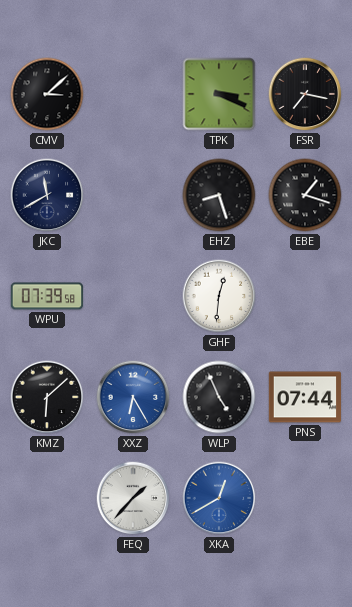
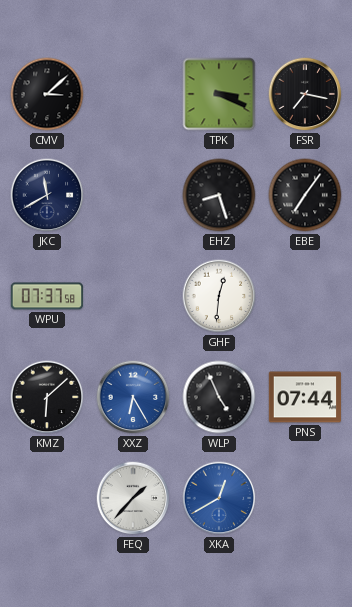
EBE: 1:18 -> 7:06 (305, 195)
WPU: 07:39 -> 07:37 (47, 296)
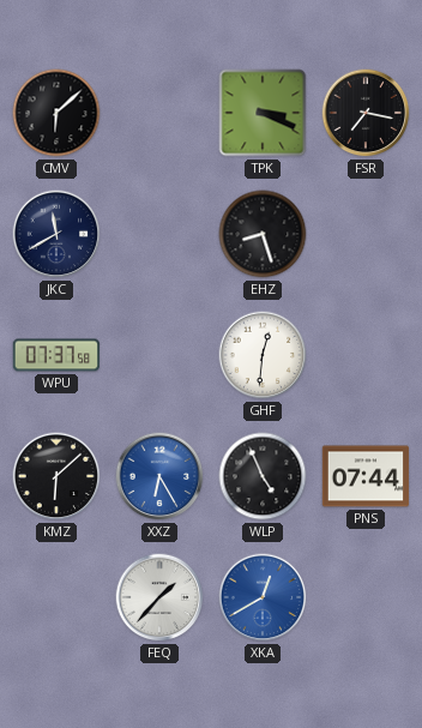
CMV: 3:08 -> 6:08 (56, 113)
EBE: 7:06 -> none (305, 195)
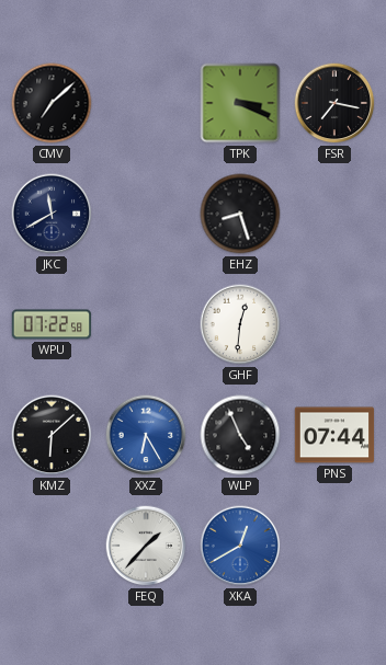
CMV: 6:08 -> 7:08 (52, 103)
WPU: 07:37 -> 07:22 (52, 324)
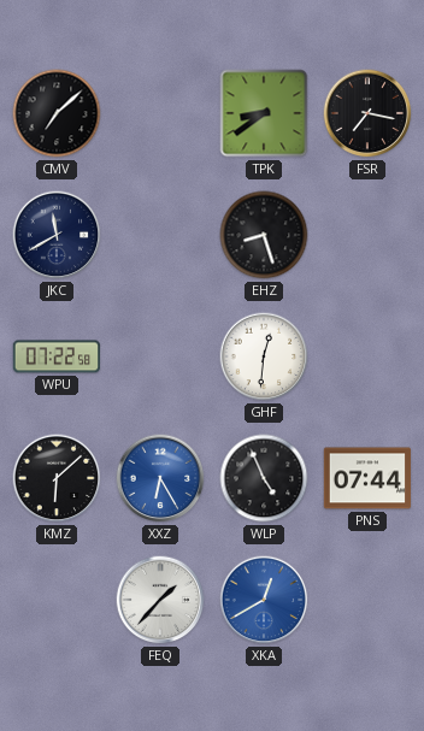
TPK: 3:19 -> 8:39 (264, 113)
